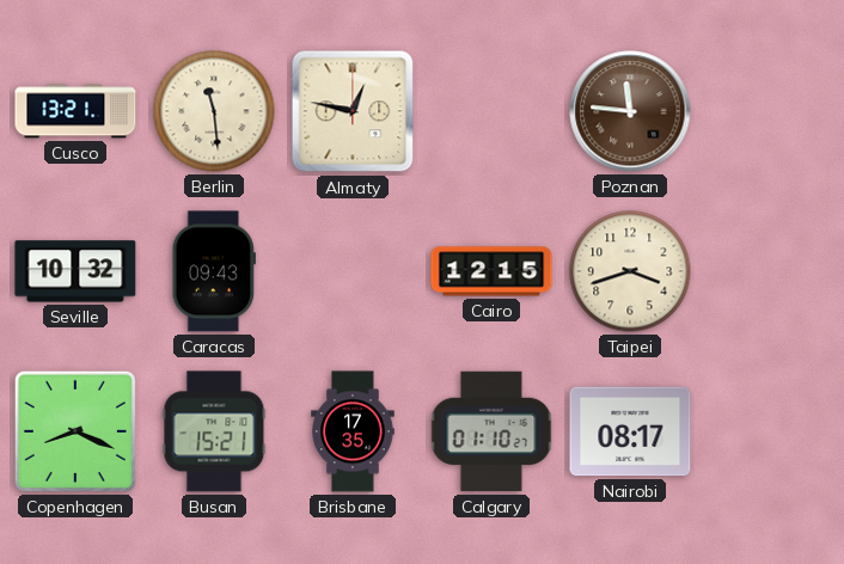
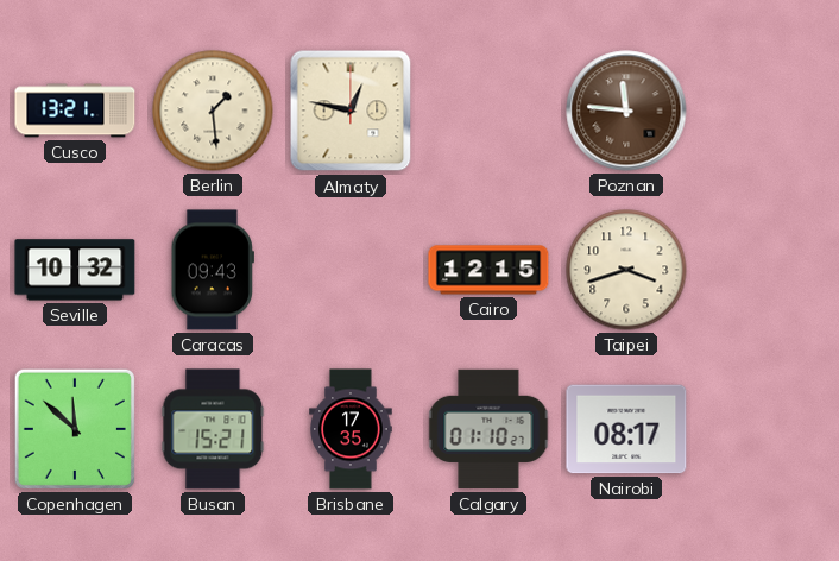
Berlin: 11:29 -> 1:29 (213, 111)
Copenhagen: 8:19 -> 11:52 (75, 429)
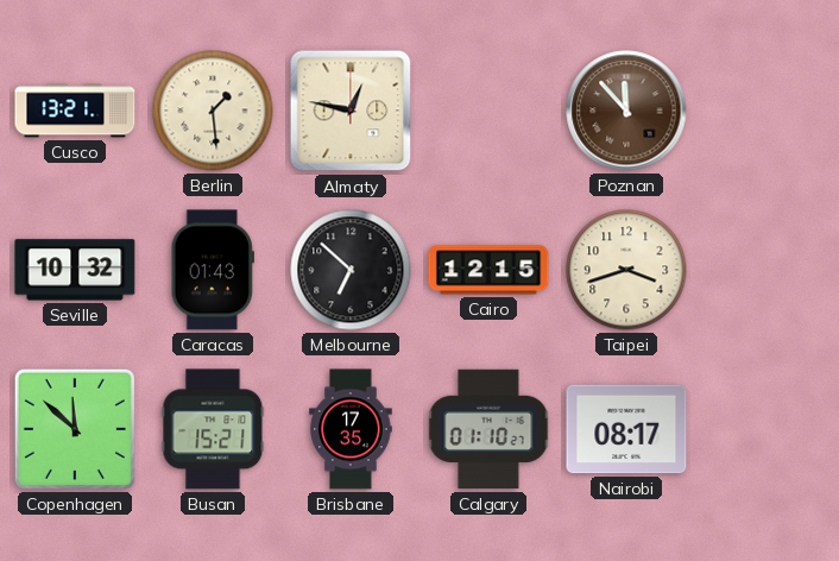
Poznan: 11:46 -> 11:53 (626, 111)
Caracas: 09:43 -> 01:43 (213, 270)
Melbourne: none -> 6:52 (351, 270)
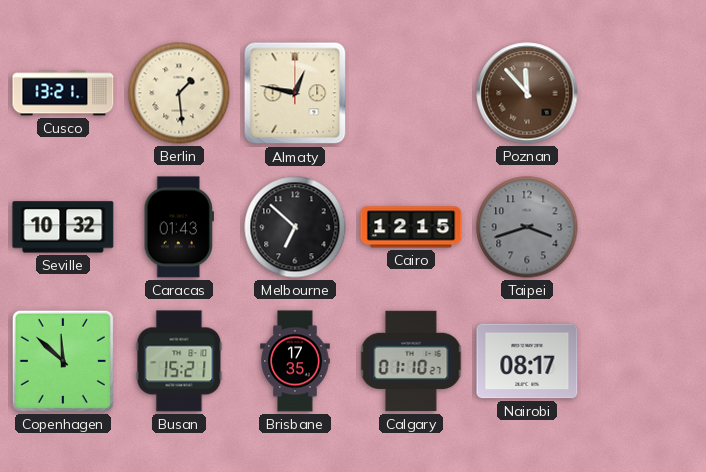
Taipei dial: cream -> grey (527, 227)
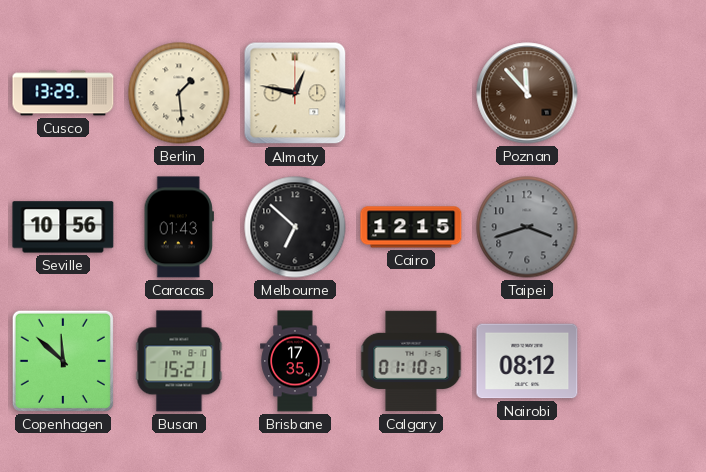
Cusco: 13:21 -> 13:29 (63, 93)
Seville: 10:32 -> 10:56 (63, 227)
Nairobi: 08:17 -> 08:12 (527, 361)
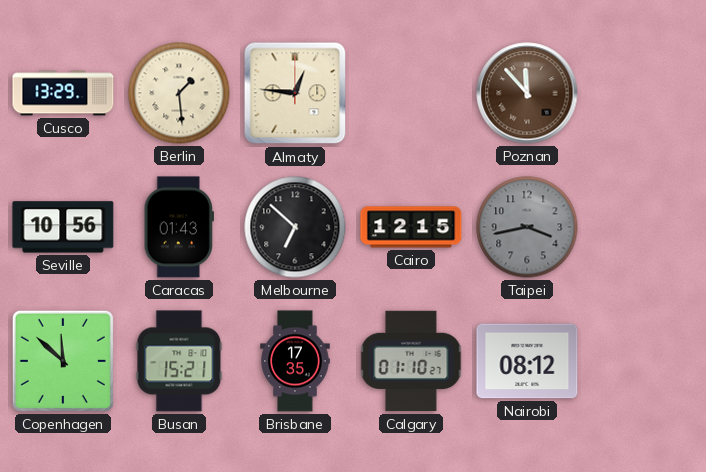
Almaty: 12:47 -> 12:46 (295, 93)
Taipei: 3:42 -> 3:43 (527, 227)
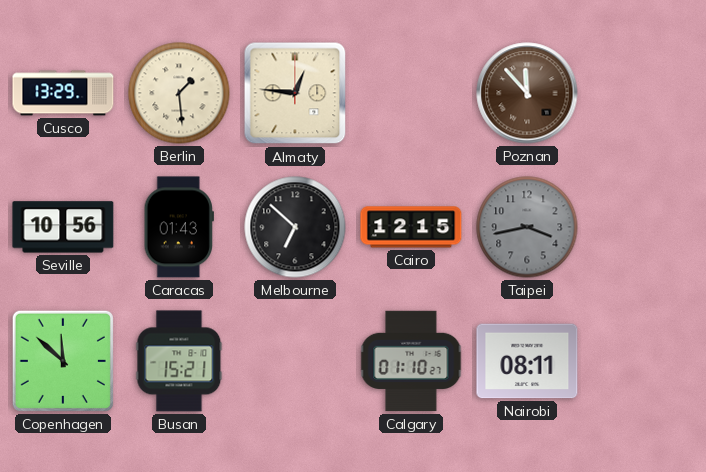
Brisbane: 17:35 -> none (295, 361)
Nairobi: 08:12 -> 08:11 (527, 361)
